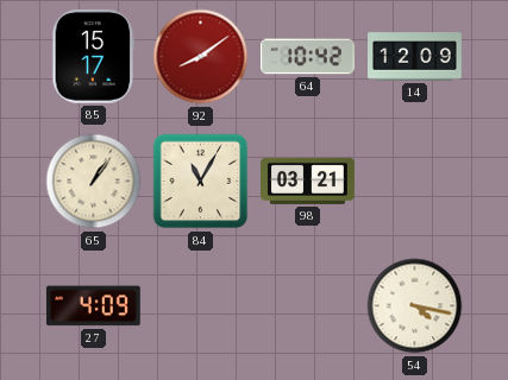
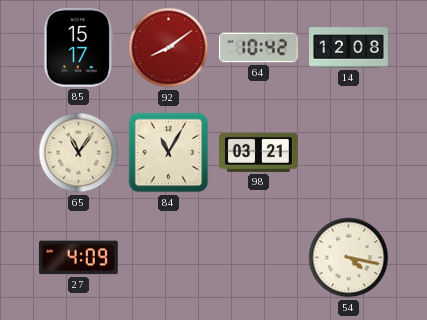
14: 12:09 -> 12:08 (349, 48)
65: 1:06 -> 11:06 (79, 153)
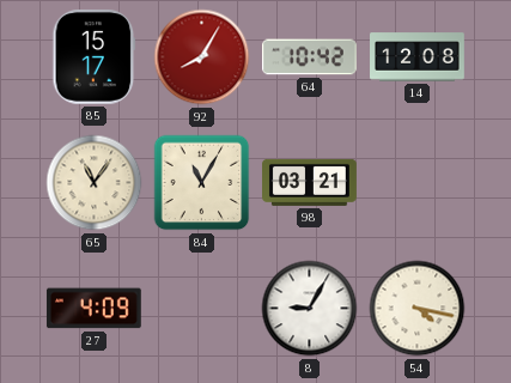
92: 8:09 -> 8:05 (202, 57)
8: none -> 9:05 (310, 309)
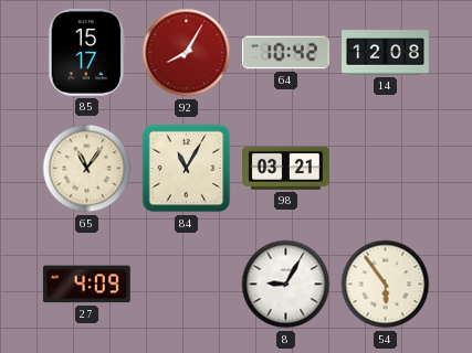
54: 4:17 -> 5:54 (386, 285)
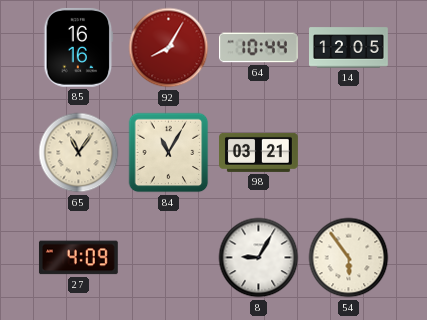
85: 15:17 -> 16:16 (79, 48)
64: 10:42 -> 10:44 (259, 48)
14: 12:08 -> 12:05 (349, 48)
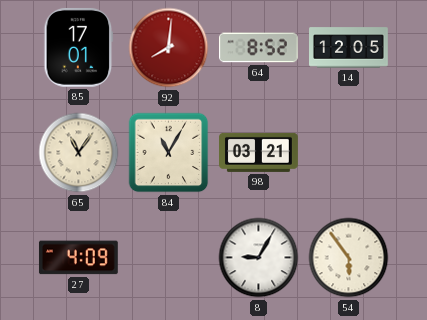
85: 16:16 -> 17:01 (79, 48)
92: 8:05 -> 8:01 (169, 48)
64: 10:44 -> 8:52 (259, 48)
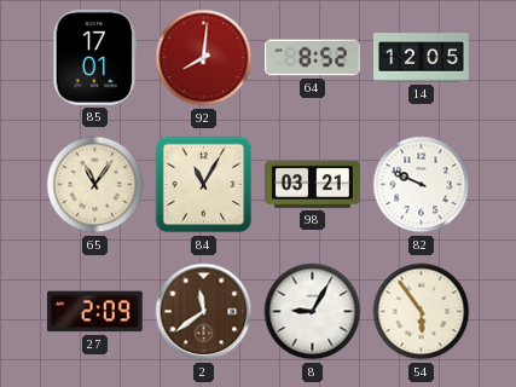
82: none -> 9:49 (422, 185)
27: 4:09 -> 2:09 (94, 312)
2: none -> 11:39 (204, 312)
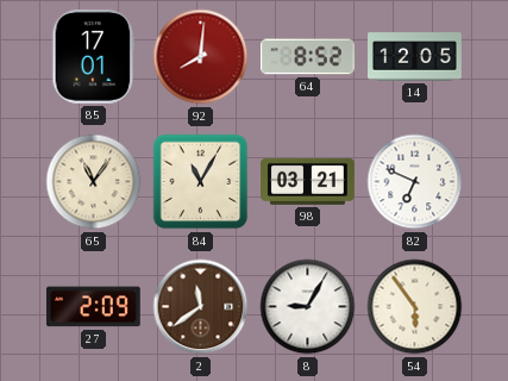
82: 9:49 -> 6:49 (415, 182)
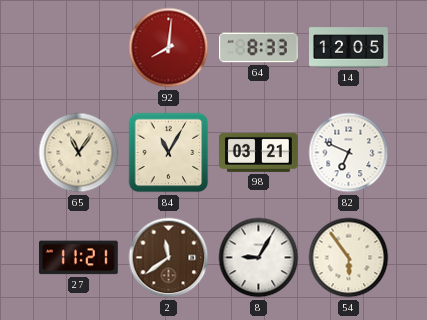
85: 17:01 -> none (94, 57)
64: 8:52 -> 8:33 (259, 48)
27: 2:09 -> 11:21 (78, 258)
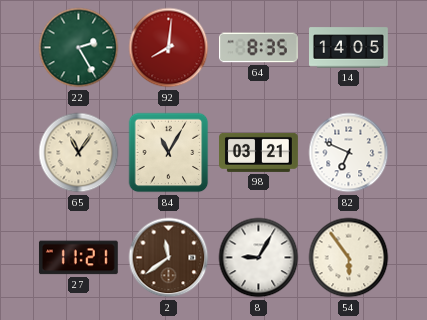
22: none -> 2:25 (79, 48)
64: 8:33 -> 8:35 (259, 48)
14: 12:05 -> 14:05 (349, 48)
